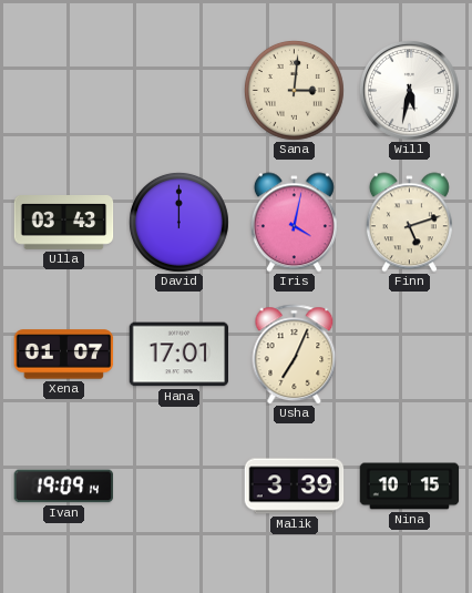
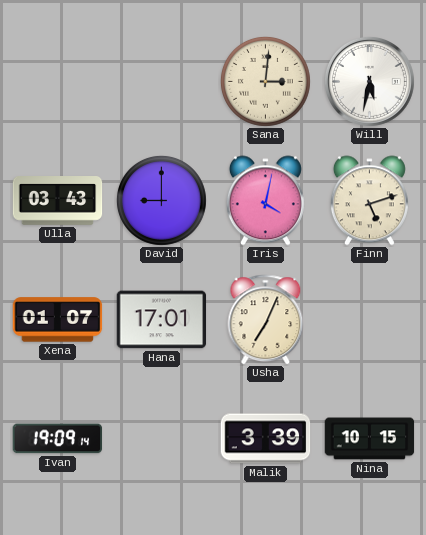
David: 12:00 -> 9:00 (161, 200)
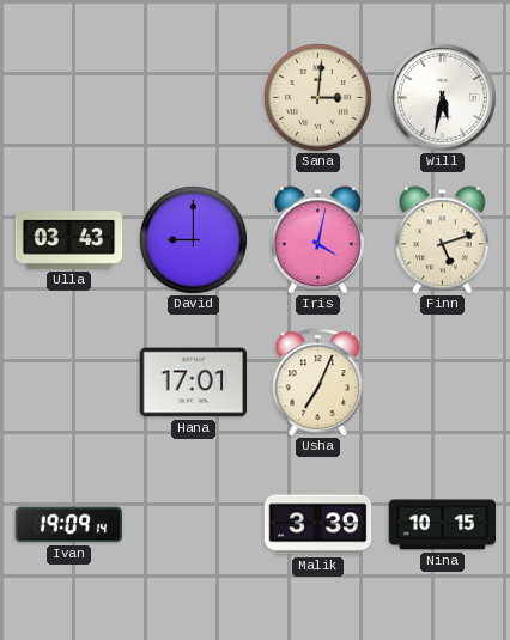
Xena: 01:07 -> none (58, 320)
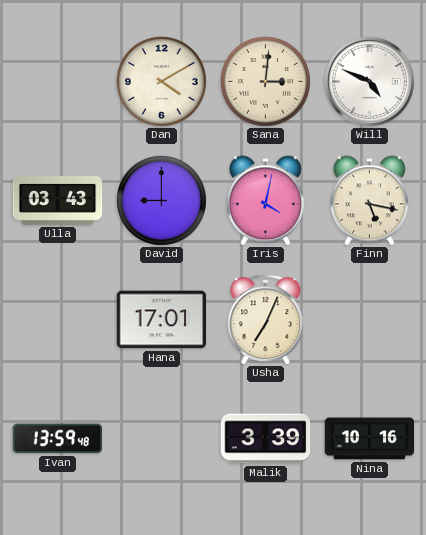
Dan: none -> 4:10 (161, 81)
Will: 5:32 -> 4:49 (369, 81)
Finn: 5:12 -> 5:17 (369, 201)
Ivan: 19:09 -> 13:59 (58, 439)
Nina: 10:15 -> 10:16 (370, 439)
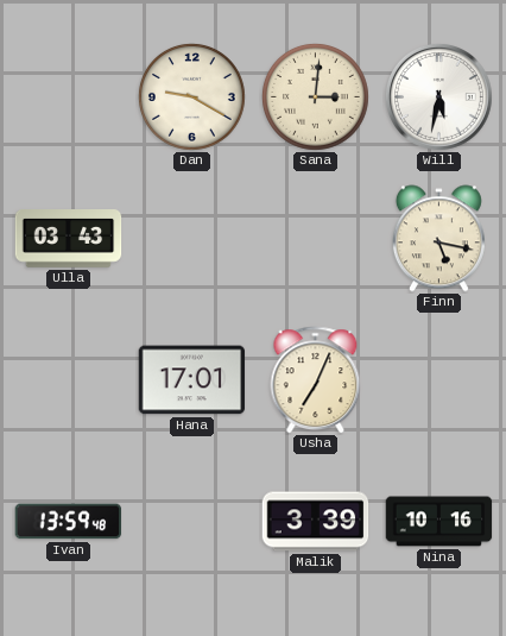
Dan: 4:10 -> 9:20 (191, 96)
Will: 4:49 -> 5:32 (438, 96)
David: 9:00 -> none (161, 200)
Iris: 4:02 -> none (265, 201)
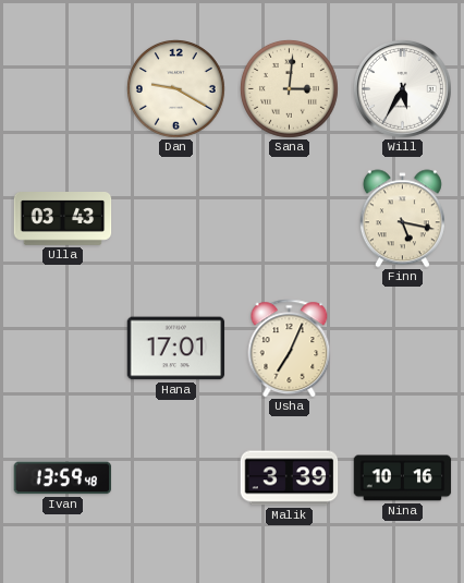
Will: 5:32 -> 5:35 (402, 88)
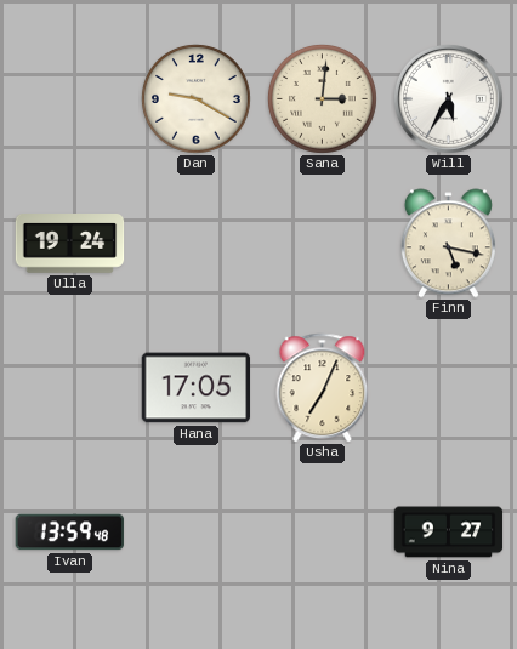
Ulla: 03:43 -> 19:24 (70, 244)
Hana: 17:01 -> 17:05 (197, 388)
Malik: 3:39 -> none (290, 478)
Nina: 10:16 -> 9:27 (449, 533)
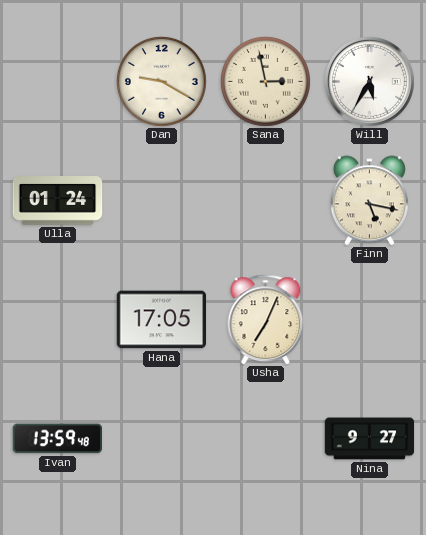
Sana: 3:01 -> 2:58 (265, 81)
Ulla: 19:24 -> 01:24 (58, 201)
